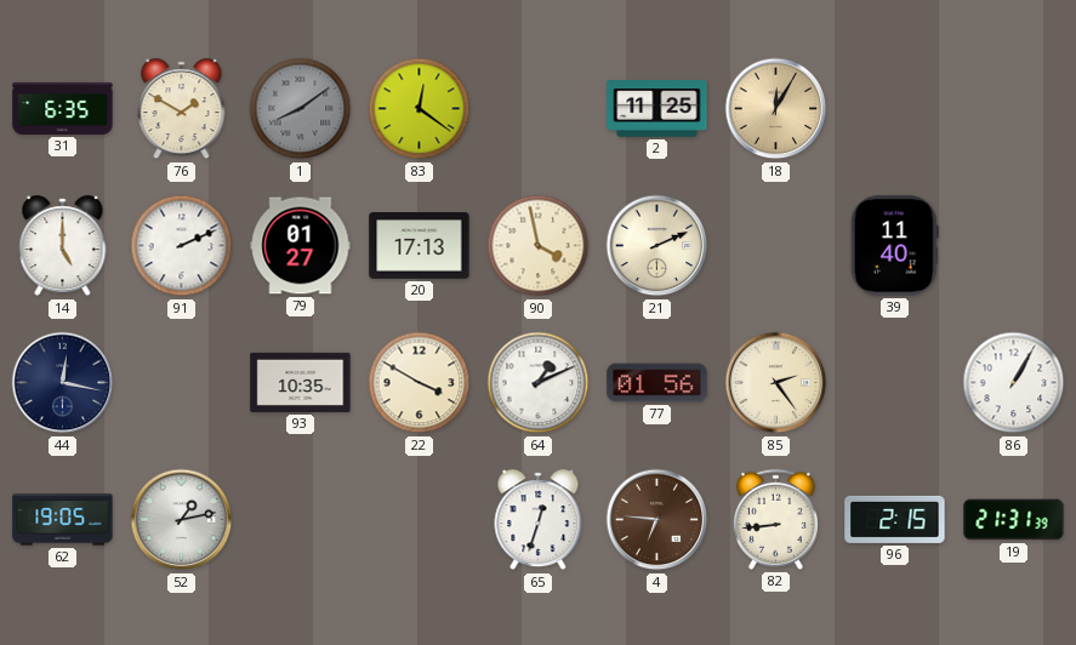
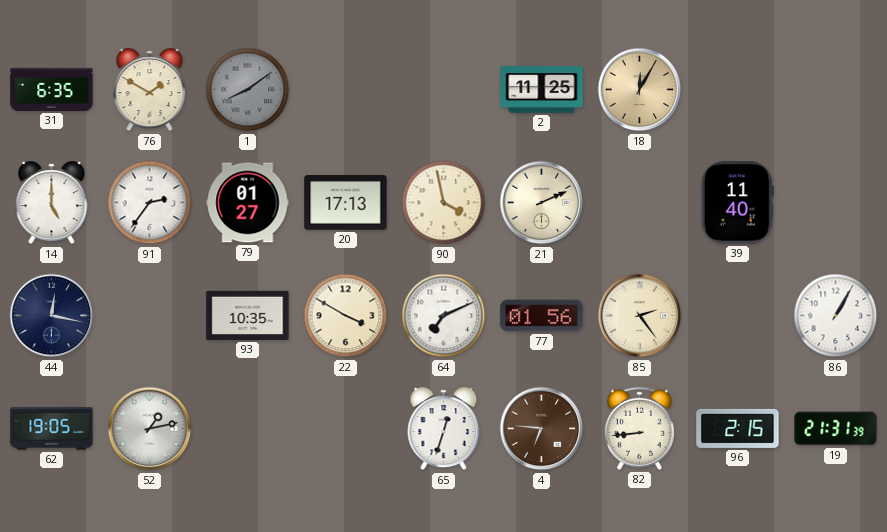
83: 12:21 -> none (420, 109)
91: 2:11 -> 2:36 (150, 203)
64: 1:11 -> 7:11 (444, 316)
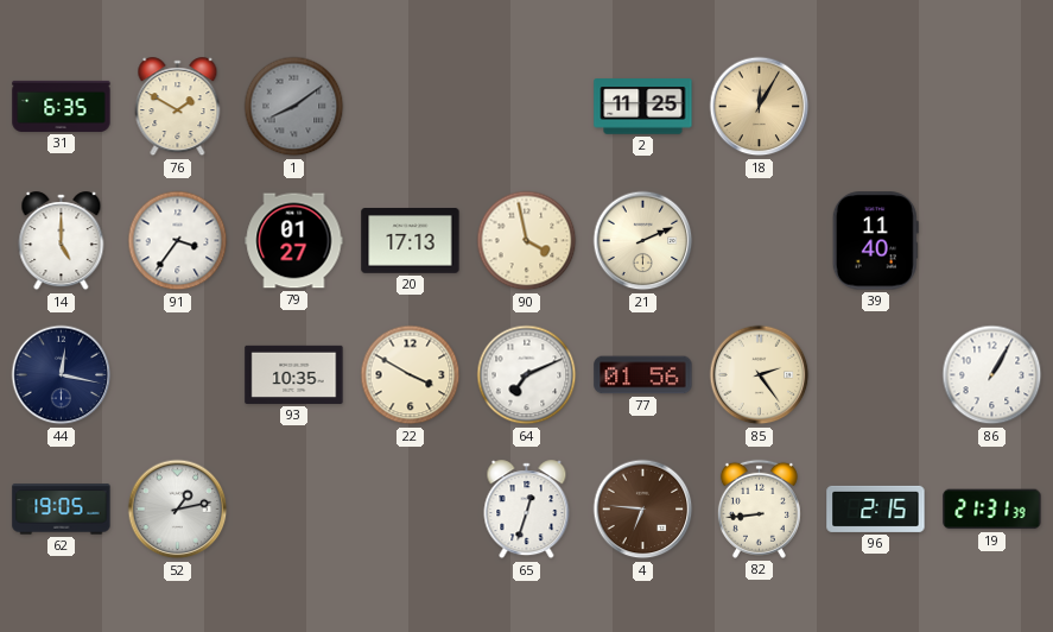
91: 2:36 -> 3:36 (178, 241)
